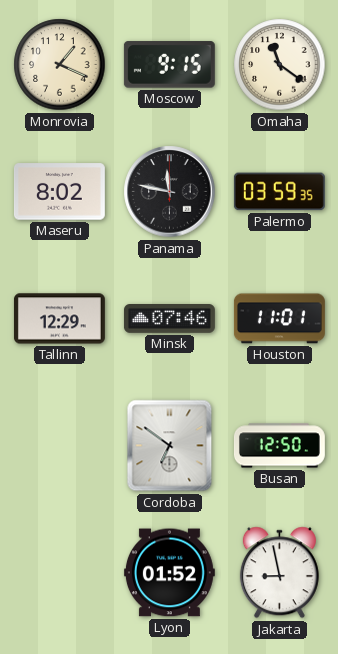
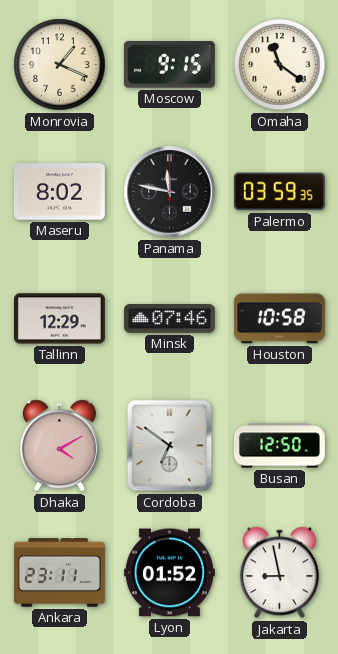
Houston: 11:01 -> 10:58 (279, 319)
Dhaka: none -> 4:10 (59, 446)
Ankara: none -> 23:11 (59, 573)
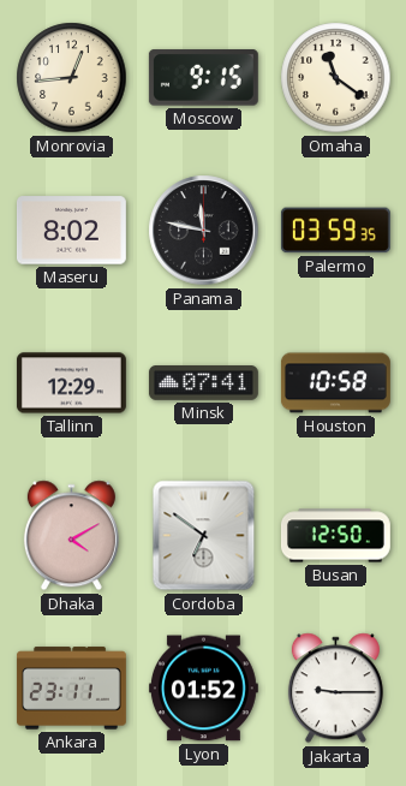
Monrovia: 1:19 -> 12:44 (72, 78)
Minsk: 07:46 -> 07:41 (203, 383)
Jakarta: 8:58 -> 9:15 (335, 689)
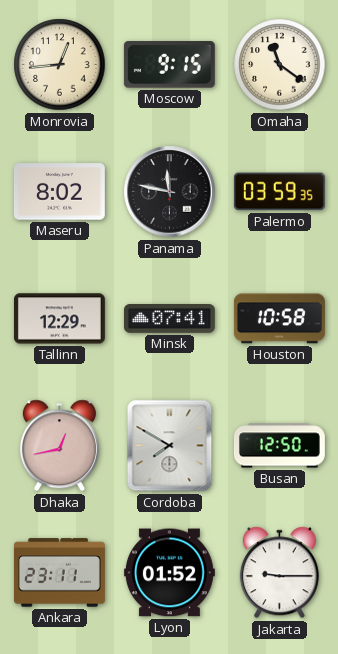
Dhaka: 4:10 -> 12:43 (59, 446)
Cordoba: 6:51 -> 7:50 (170, 446)
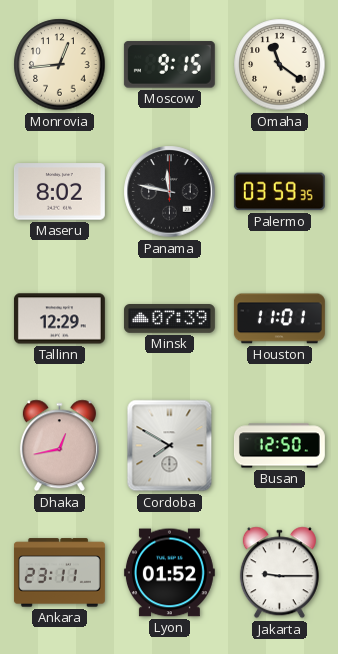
Minsk: 07:41 -> 07:39 (169, 319)
Houston: 10:58 -> 11:01 (279, 319)
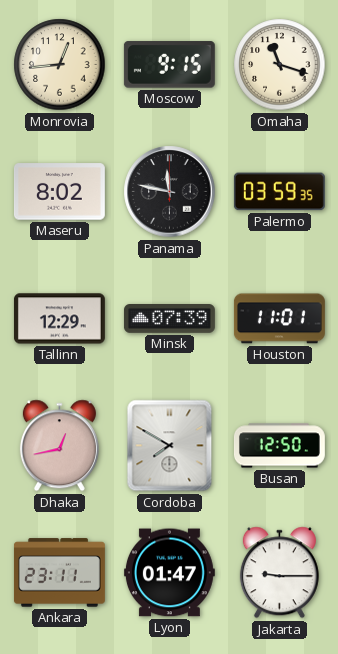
Omaha: 11:21 -> 11:18 (280, 65)
Lyon: 01:52 -> 01:47 (169, 573)
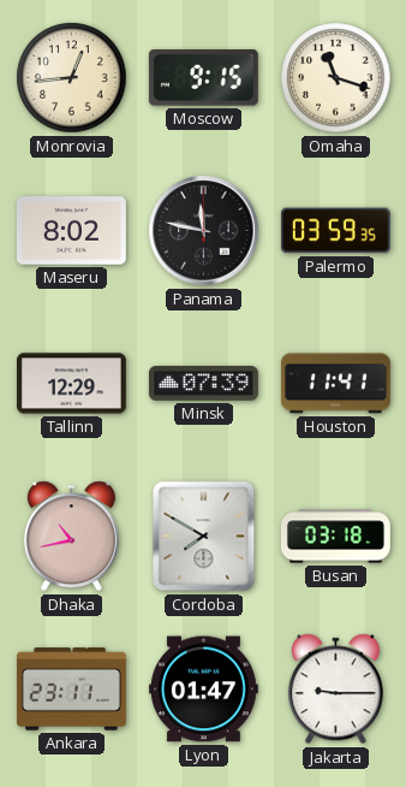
Houston: 11:01 -> 11:41 (335, 384)
Dhaka: 12:43 -> 10:43 (71, 537)
Busan: 12:50 -> 03:18 (335, 537)
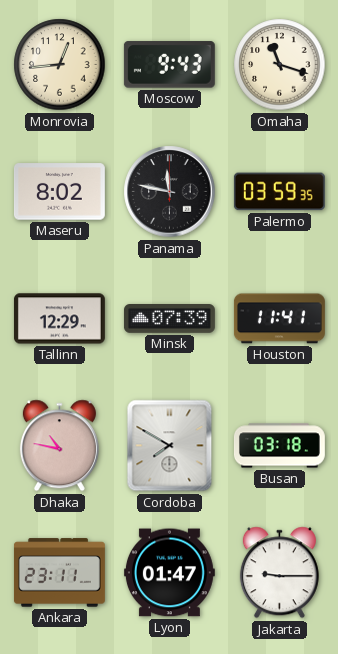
Moscow: 9:15 -> 9:43 (169, 65)
Dhaka: 10:43 -> 10:47 (59, 446)
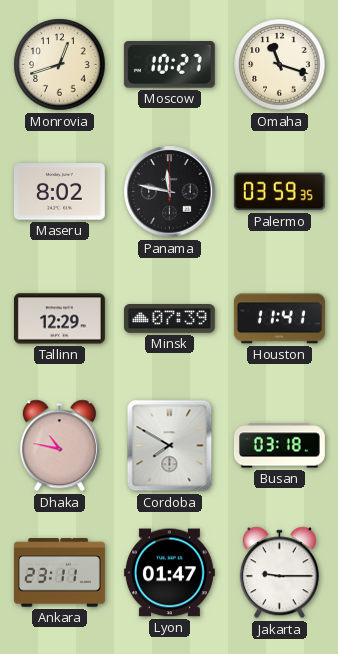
Monrovia: 12:44 -> 12:42 (60, 65)
Moscow: 9:43 -> 10:27 (169, 65)
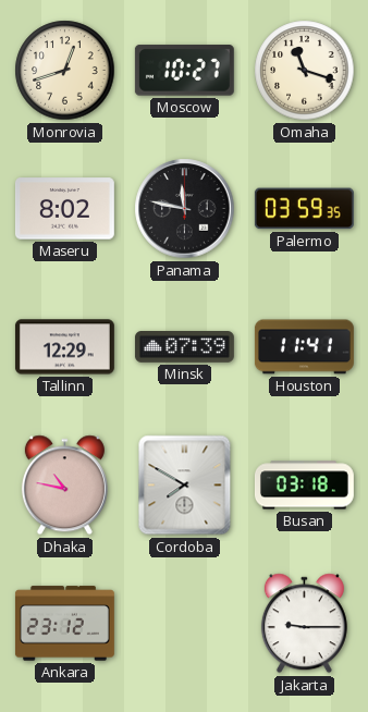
Ankara: 23:11 -> 23:12 (64, 624)
Lyon: 01:47 -> none (169, 573)
